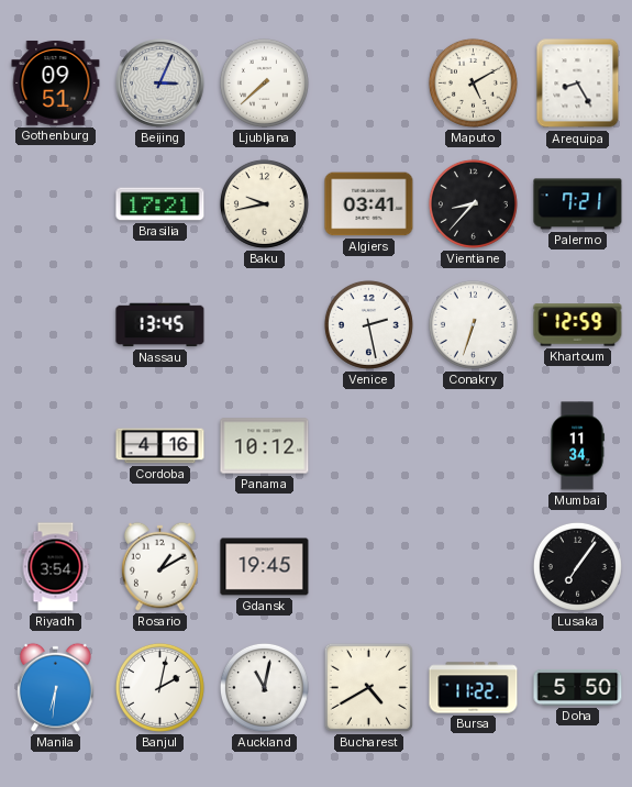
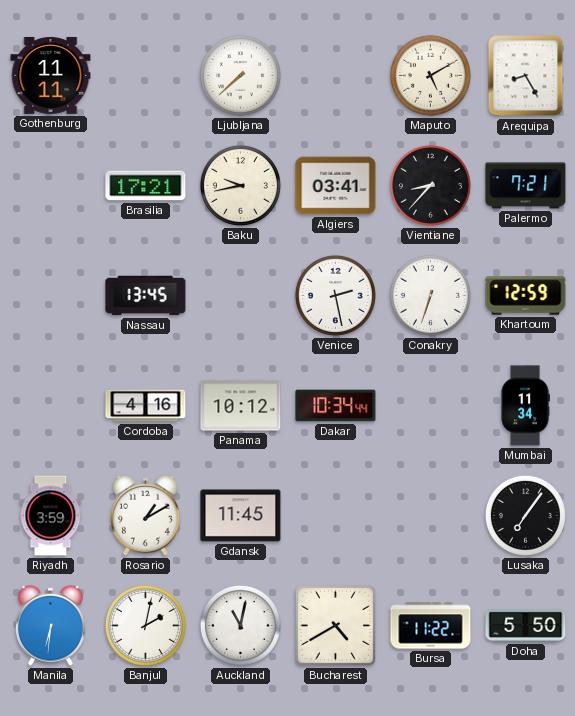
Gothenburg: 09:51 -> 11:11 (51, 75)
Beijing: 3:04 -> none (160, 84)
Dakar: none -> 10:34 (336, 406)
Riyadh: 3:54 -> 3:59 (51, 516)
Gdansk: 19:45 -> 11:45 (241, 516)
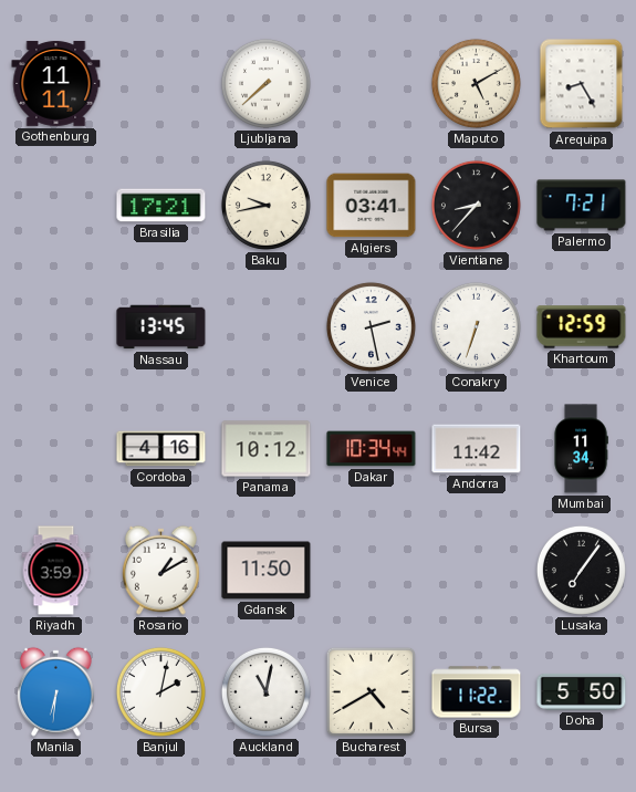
Andorra: none -> 11:42 (477, 449)
Gdansk: 11:45 -> 11:50 (267, 571)
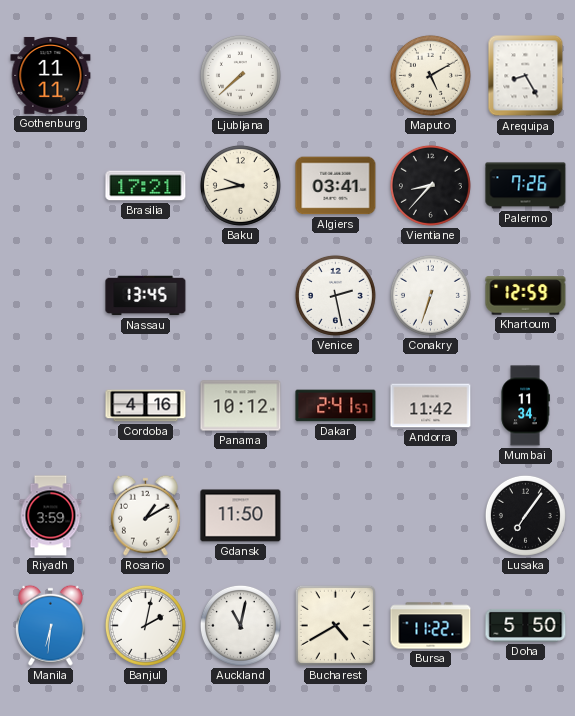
Palermo: 7:21 -> 7:26 (526, 186)
Dakar: 10:34 -> 2:41 (336, 406)
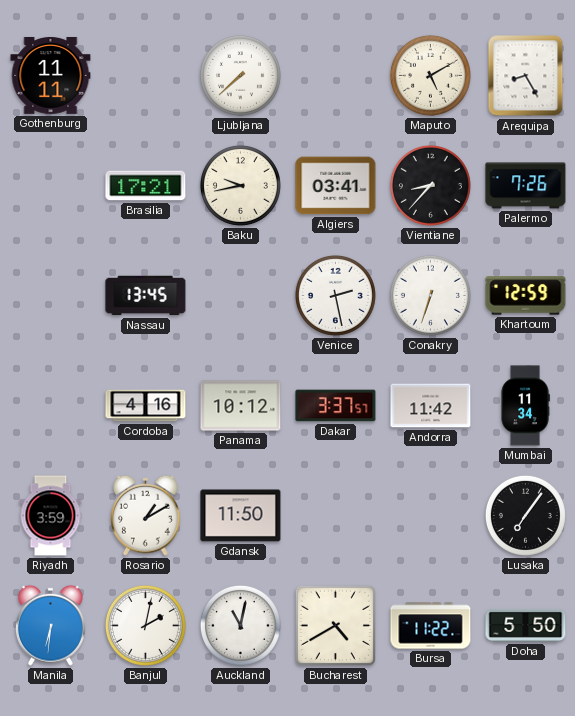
Dakar: 2:41 -> 3:37 (336, 406)
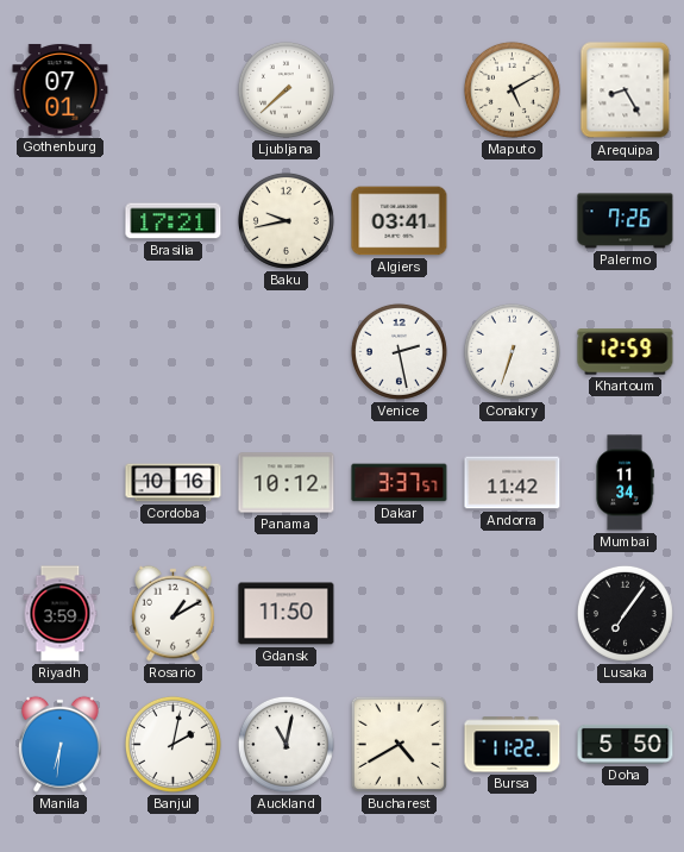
Gothenburg: 11:11 -> 07:01 (61, 89)
Vientiane: 8:37 -> none (430, 185)
Nassau: 13:45 -> none (146, 296)
Cordoba: 4:16 -> 10:16 (174, 483)
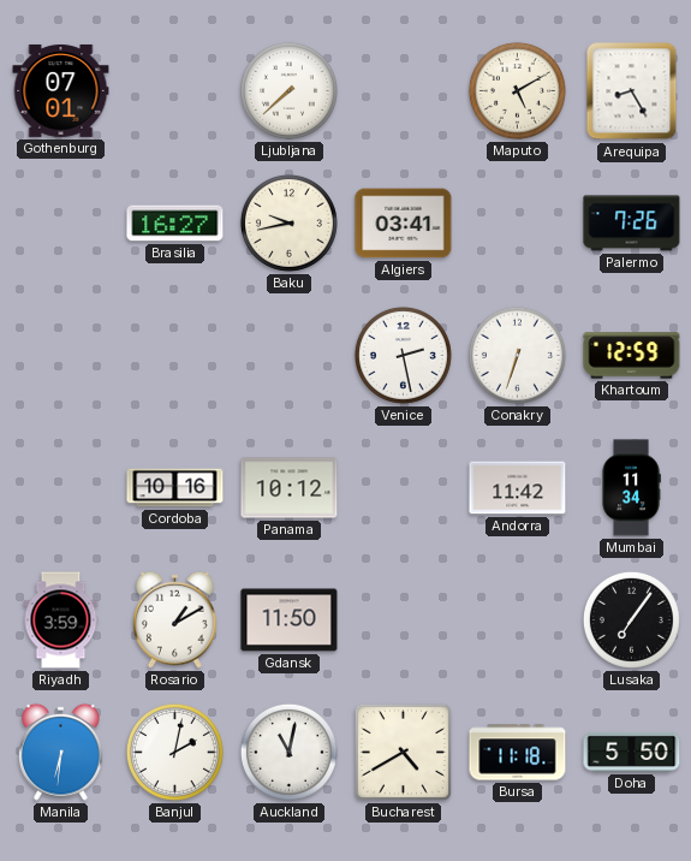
Brasilia: 17:21 -> 16:27 (175, 224)
Dakar: 3:37 -> none (400, 483)
Bursa: 11:22 -> 11:18 (518, 753)
